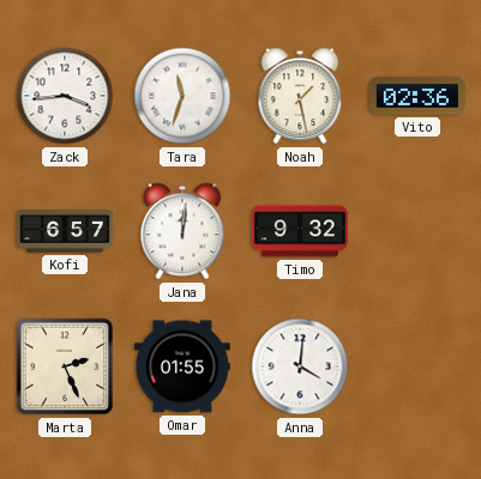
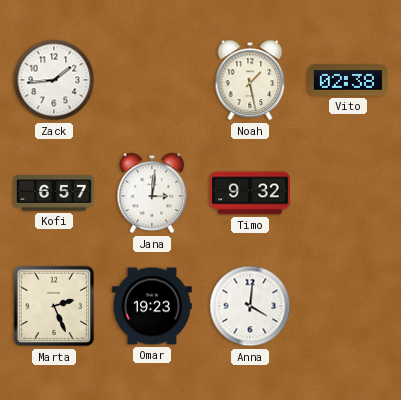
Zack: 3:44 -> 1:44 (54, 80)
Tara: 11:33 -> none (182, 96)
Vito: 02:36 -> 02:38 (349, 80)
Jana: 12:01 -> 3:01 (152, 193)
Omar: 01:55 -> 19:23 (153, 306)
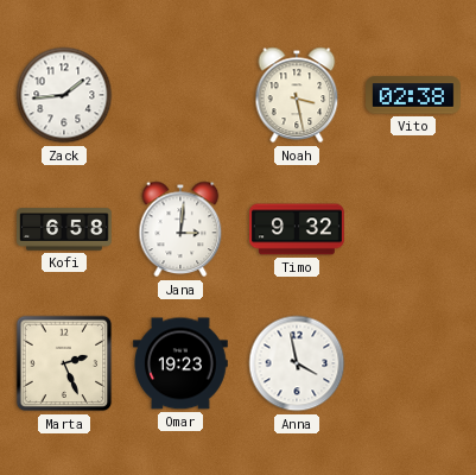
Noah: 1:28 -> 3:28 (297, 95)
Kofi: 6:57 -> 6:58 (64, 229)
Anna: 4:01 -> 3:58 (297, 363)
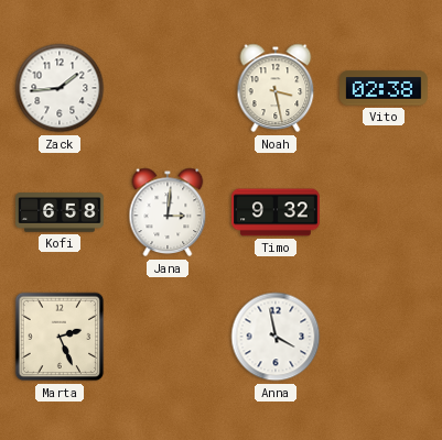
Omar: 19:23 -> none (182, 363)
